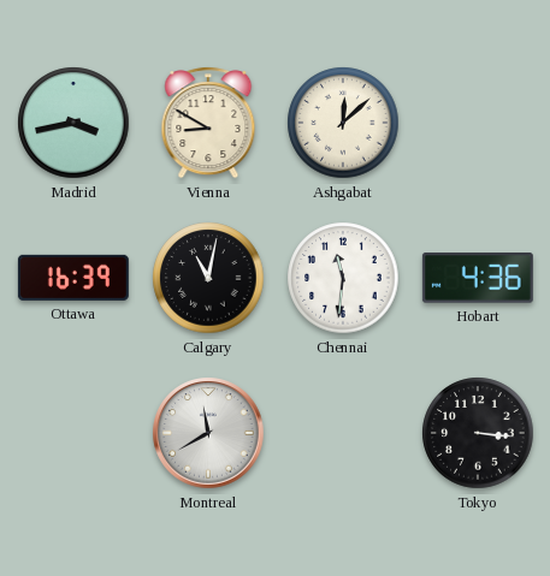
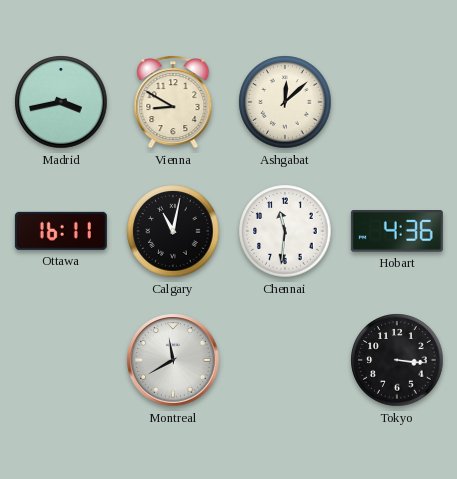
Ottawa: 16:39 -> 16:11 (61, 231)
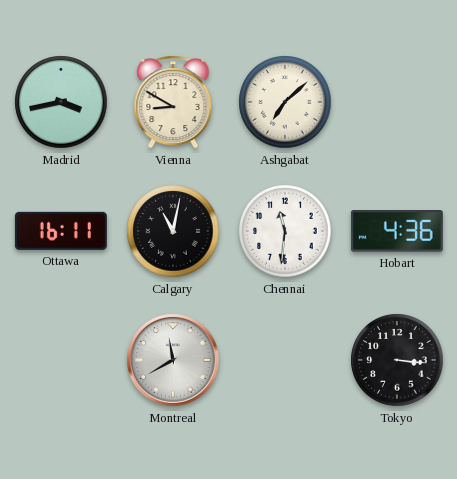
Ashgabat: 12:08 -> 7:08 (285, 102)
